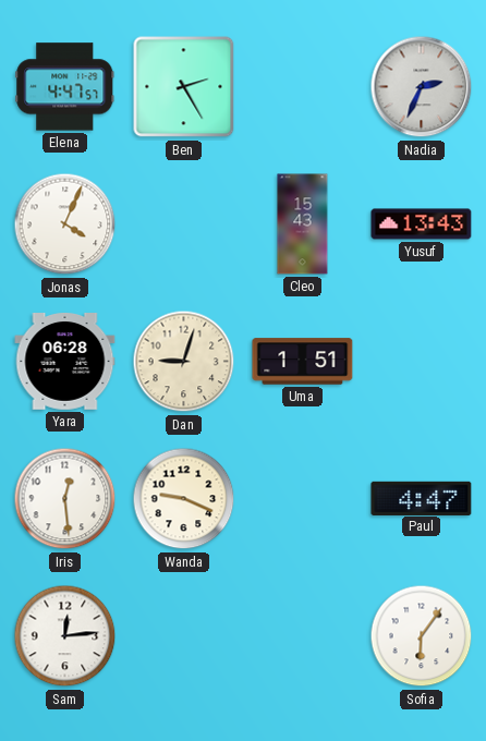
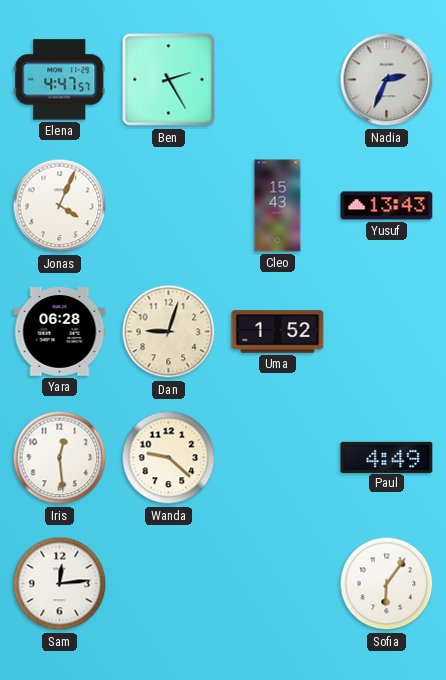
Uma: 1:51 -> 1:52 (278, 332)
Wanda: 9:19 -> 9:22 (169, 458)
Paul: 4:47 -> 4:49 (387, 457)
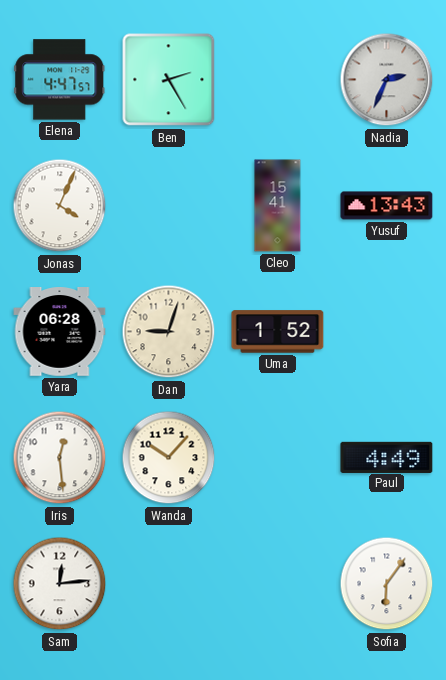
Cleo: 15:43 -> 15:41 (278, 206)
Wanda: 9:22 -> 10:07 (169, 458)
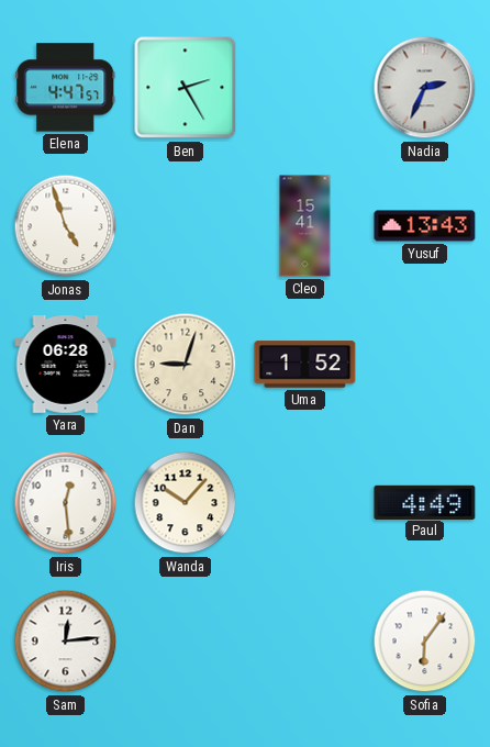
Jonas: 4:04 -> 4:57 (66, 226)
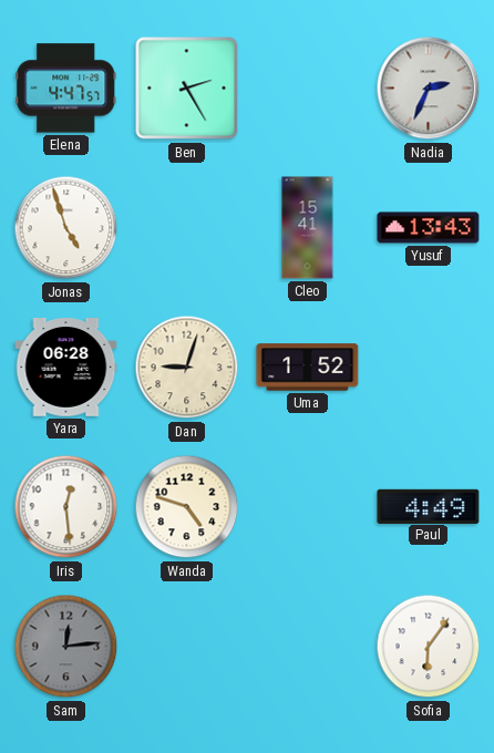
Wanda: 10:07 -> 4:48 (187, 507)
Sam dial: white -> grey (66, 647)
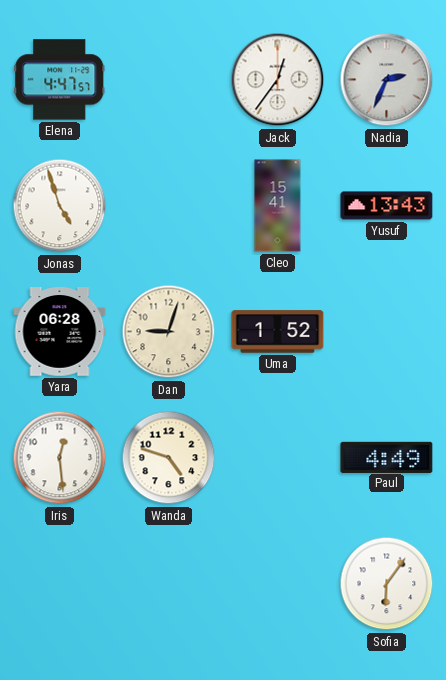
Ben: 2:25 -> none (187, 89)
Jack: none -> 12:36 (278, 80)
Sam: 12:14 -> none (66, 647)
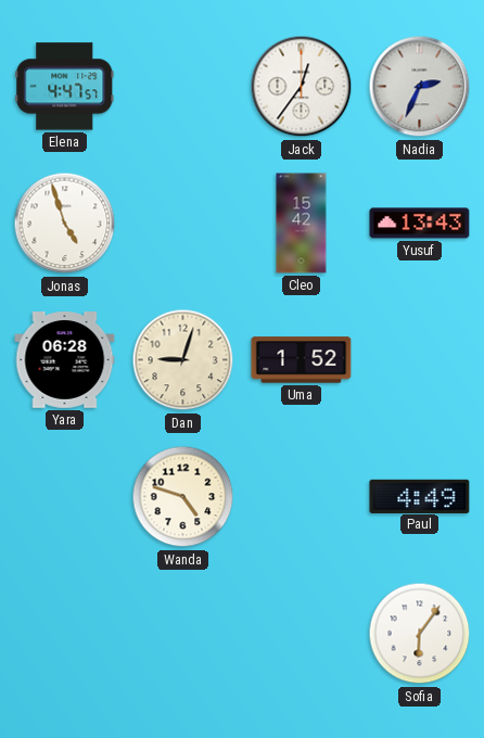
Cleo: 15:41 -> 15:42 (302, 224)
Iris: 12:29 -> none (60, 458)
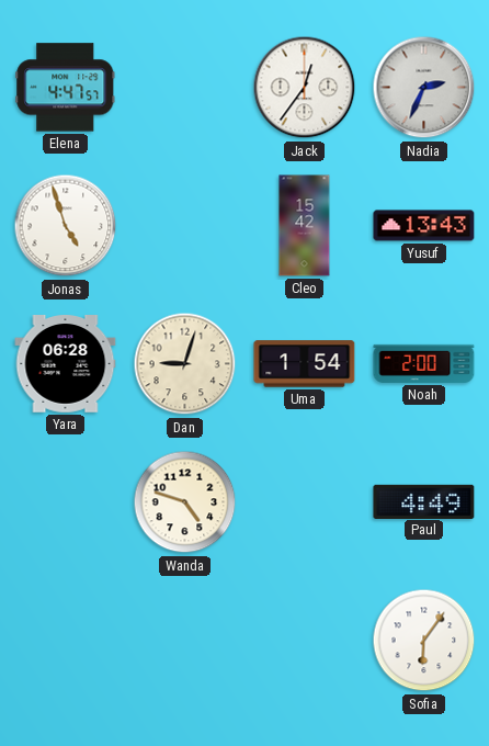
Uma: 1:52 -> 1:54 (305, 364)
Noah: none -> 2:00 (424, 363)
